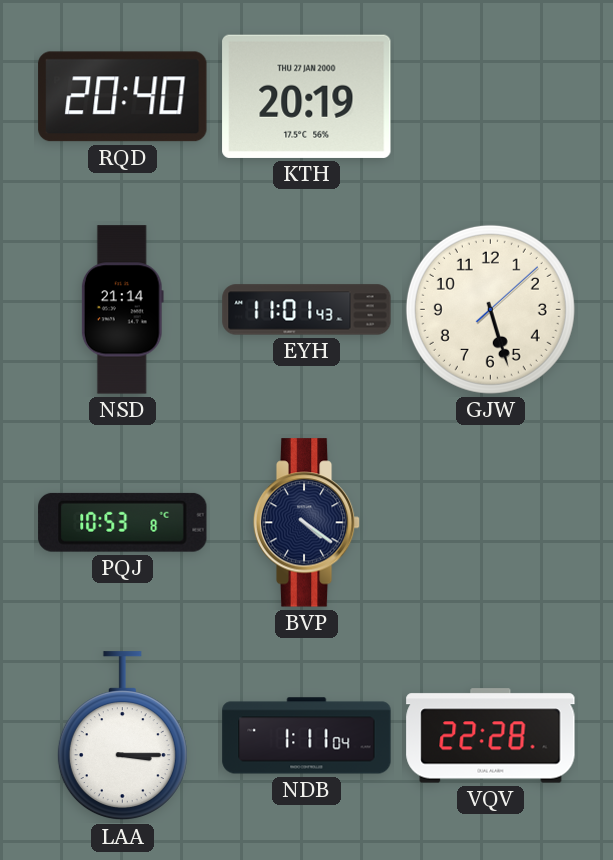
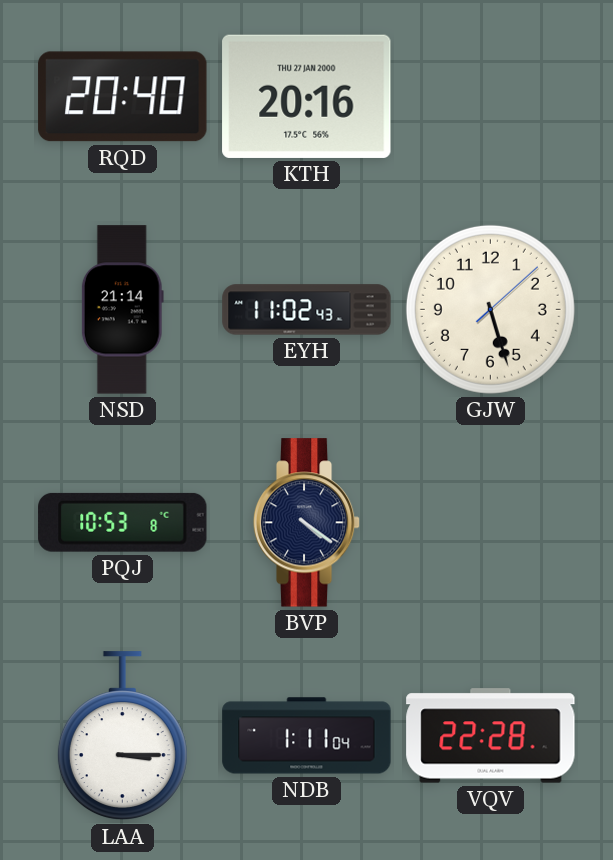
KTH: 20:19 -> 20:16 (307, 96)
EYH: 11:01 -> 11:02 (307, 310)
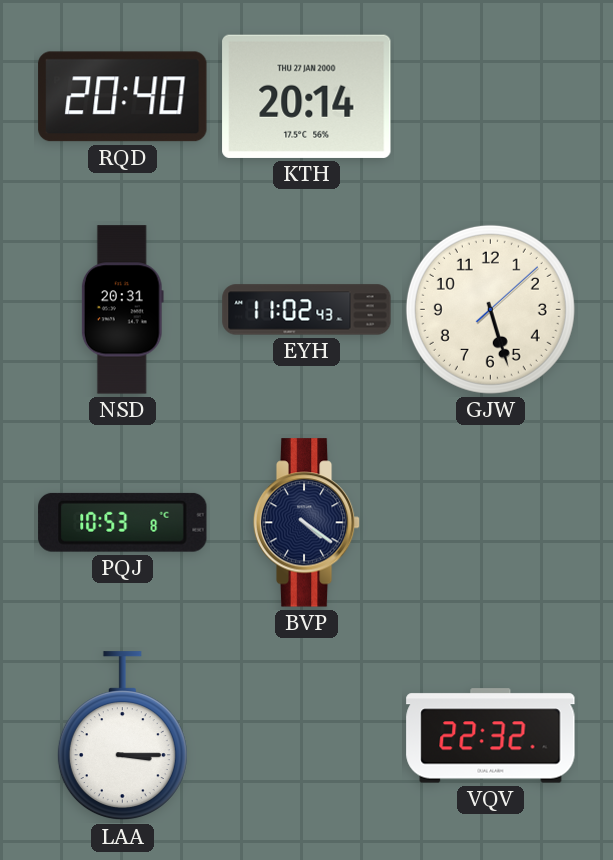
KTH: 20:16 -> 20:14 (307, 96)
NSD: 21:14 -> 20:31 (122, 310)
NDB: 1:11 -> none (307, 736)
VQV: 22:28 -> 22:32 (491, 736)
